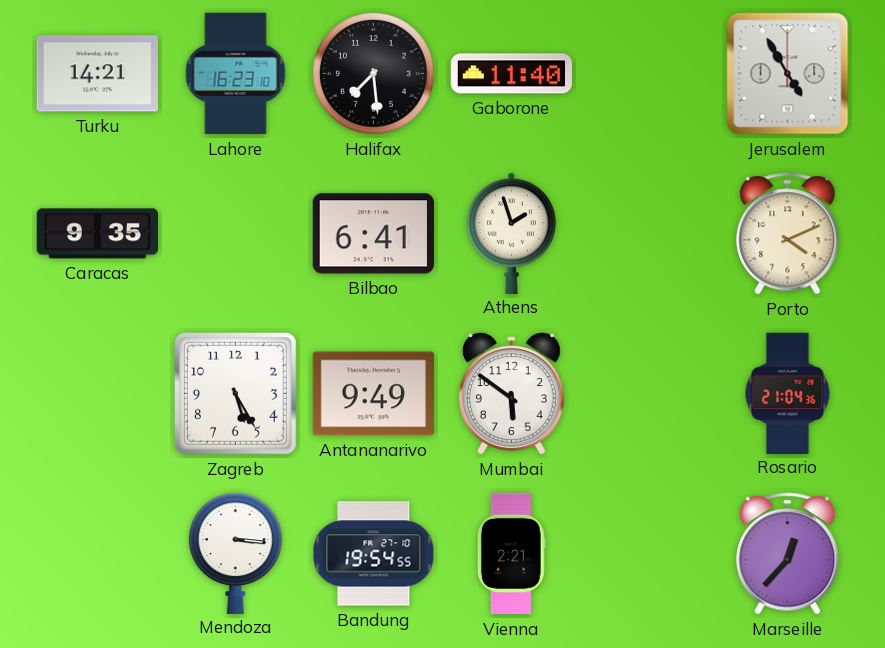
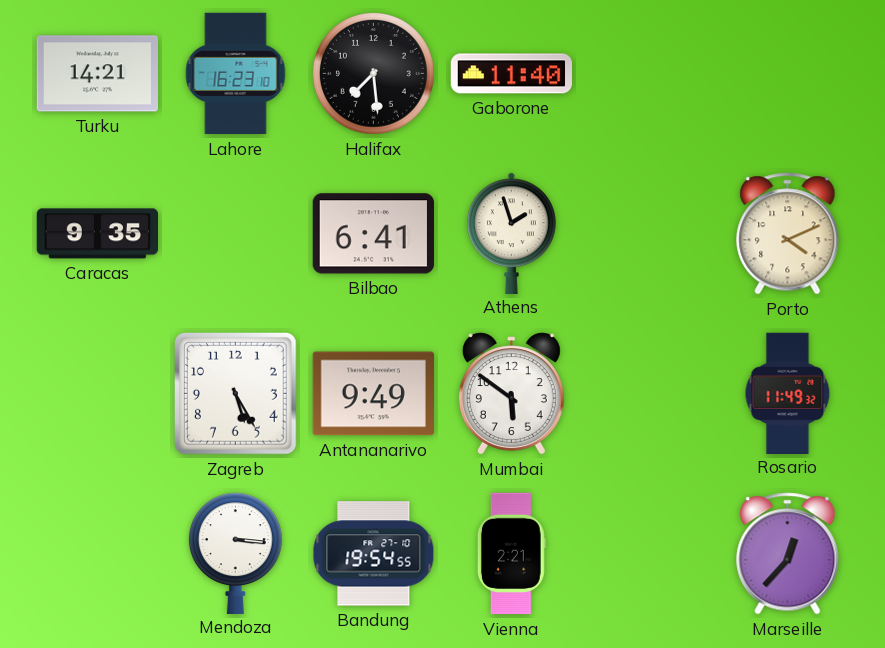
Jerusalem: 4:55 -> none (788, 74)
Rosario: 21:04 -> 11:49 (788, 393)
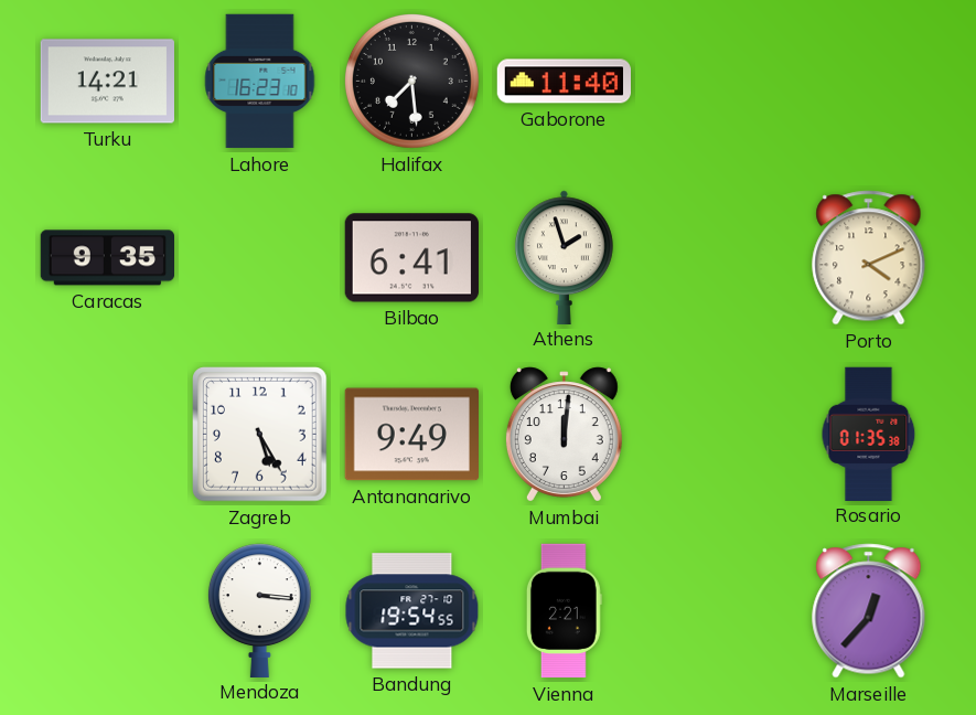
Mumbai: 5:51 -> 12:01 (564, 435)
Rosario: 11:49 -> 01:35 (869, 434)
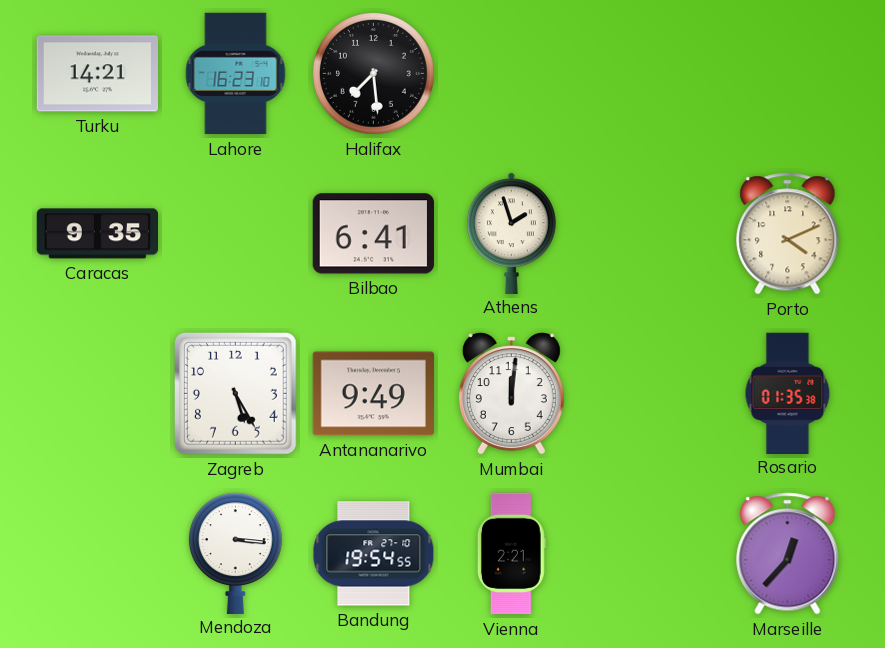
Gaborone: 11:40 -> none (565, 82)
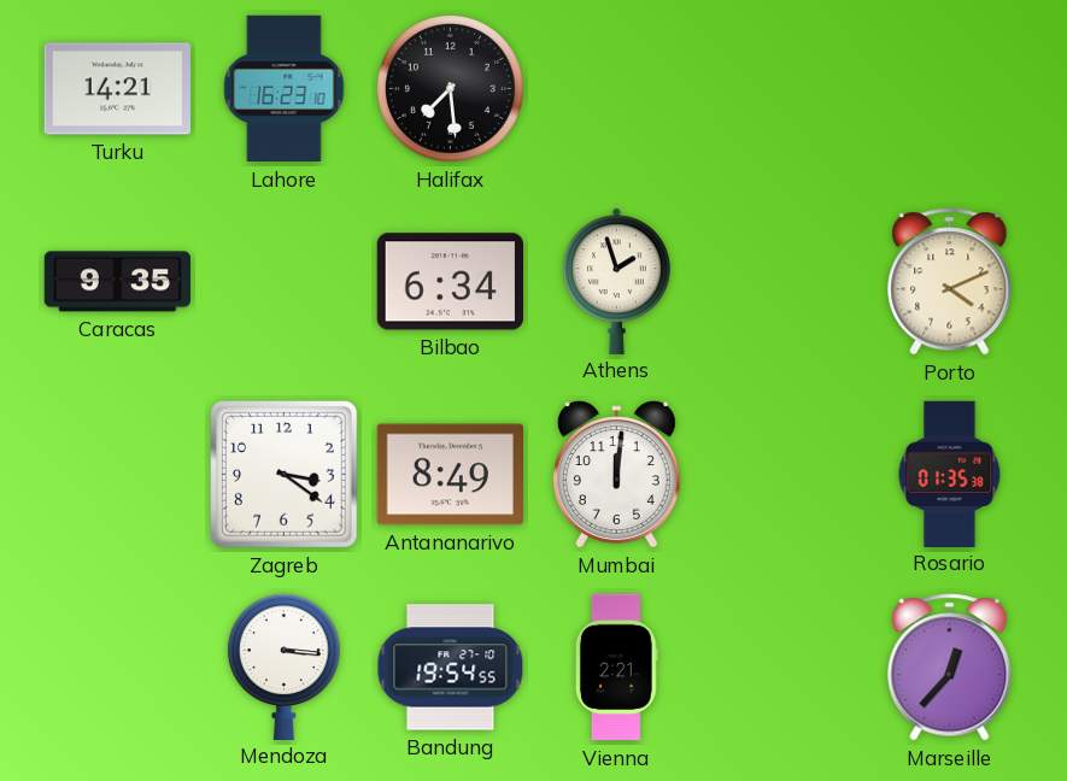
Bilbao: 6:41 -> 6:34 (450, 282)
Zagreb: 5:25 -> 3:21 (285, 475)
Antananarivo: 9:49 -> 8:49 (450, 475)
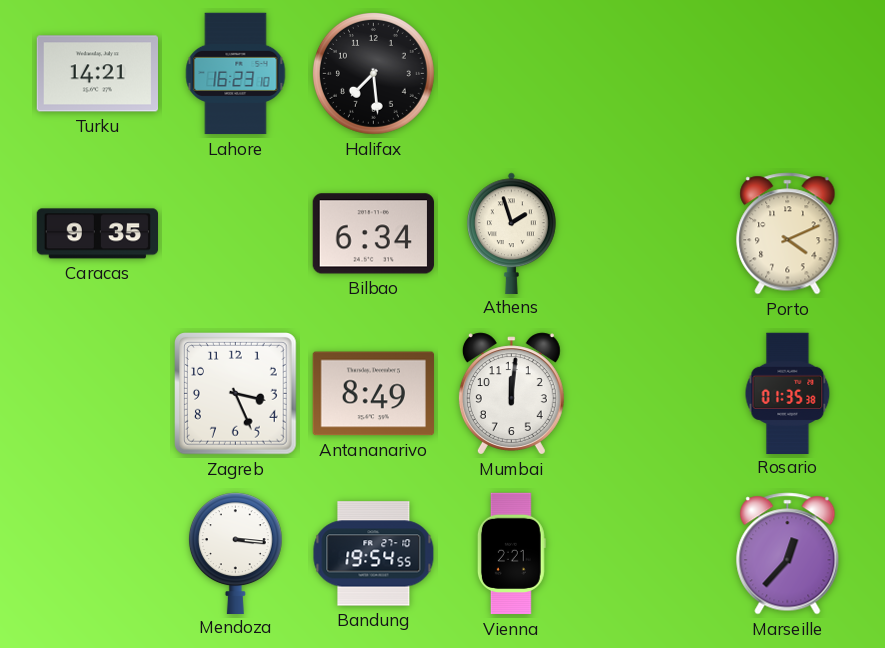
Zagreb: 3:21 -> 3:26 (236, 394)
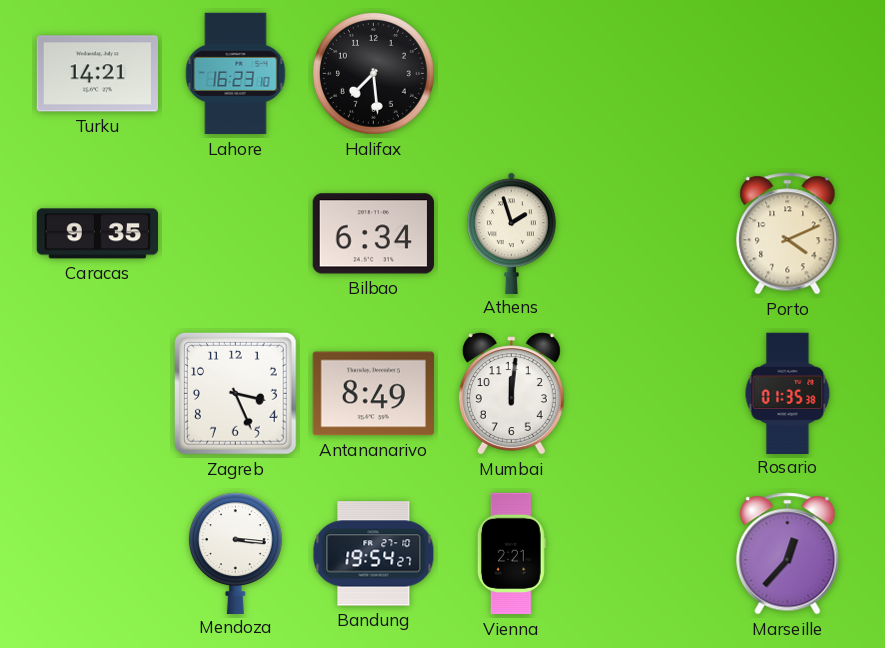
Bandung: 19:54:55 -> 19:54:27 (374, 554)
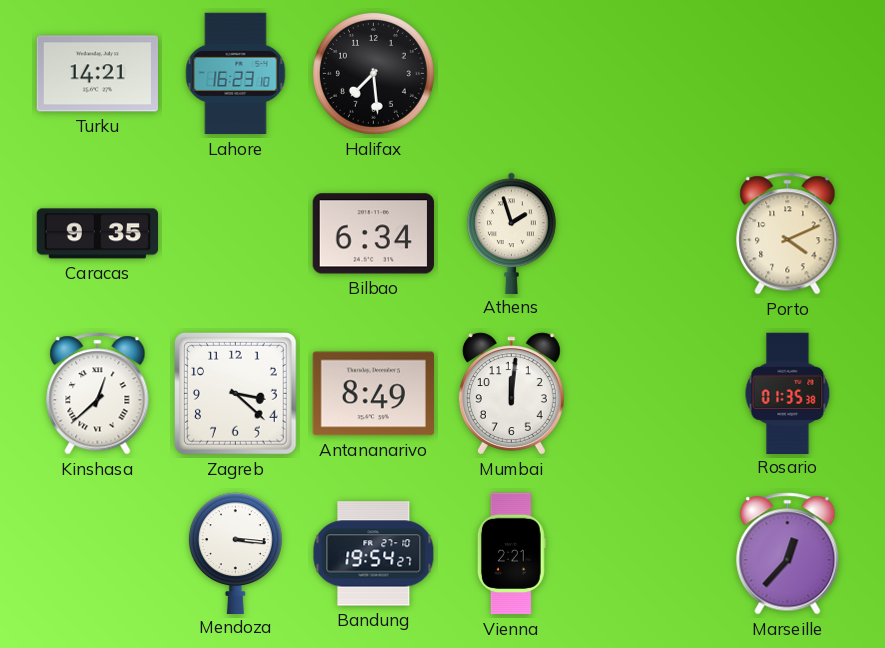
Kinshasa: none -> 12:38 (98, 394)
Zagreb: 3:26 -> 3:22 (236, 394)
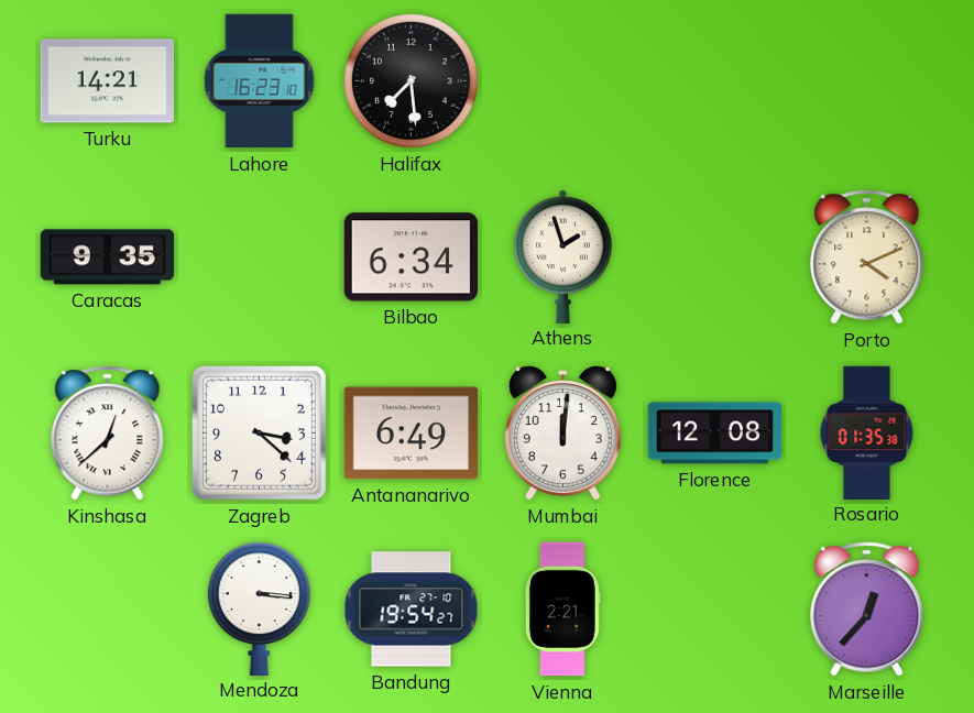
Antananarivo: 8:49 -> 6:49 (411, 434)
Florence: none -> 12:08 (715, 434)
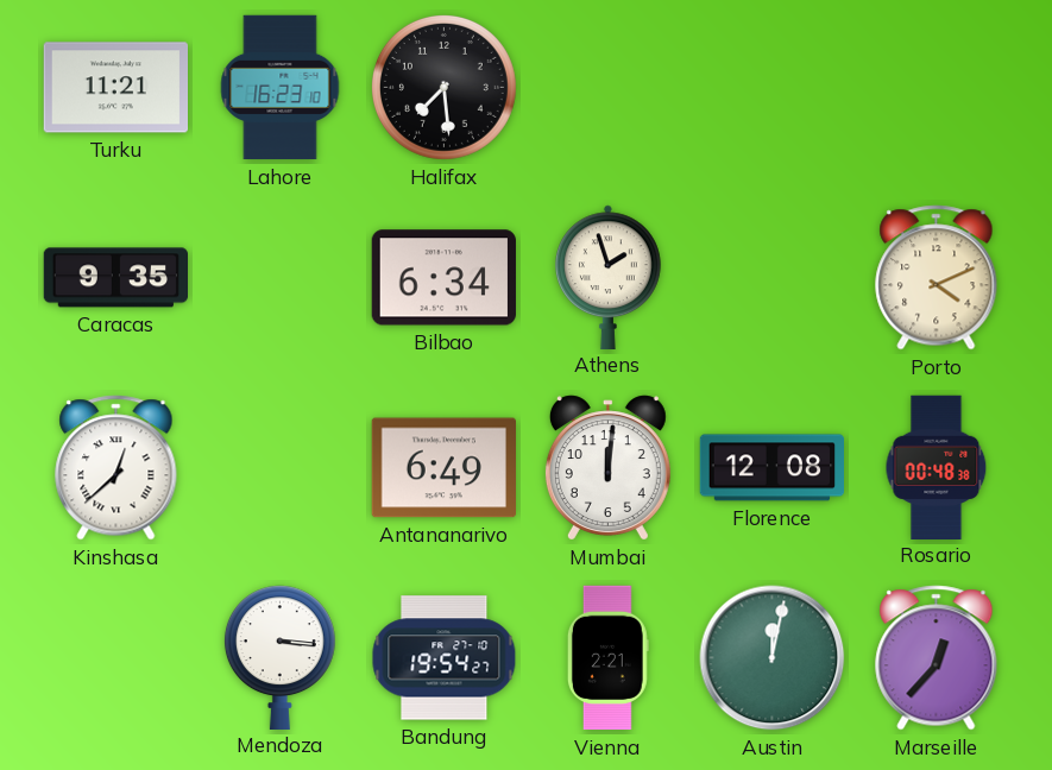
Turku: 14:21 -> 11:21 (115, 88)
Zagreb: 3:22 -> none (260, 434)
Rosario: 01:35 -> 00:48 (937, 467)
Austin: none -> 12:02 (773, 658)
